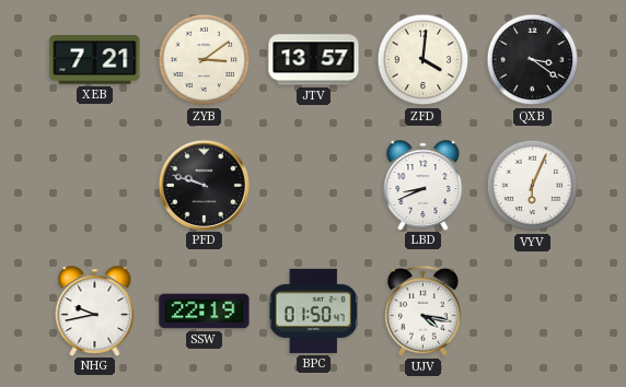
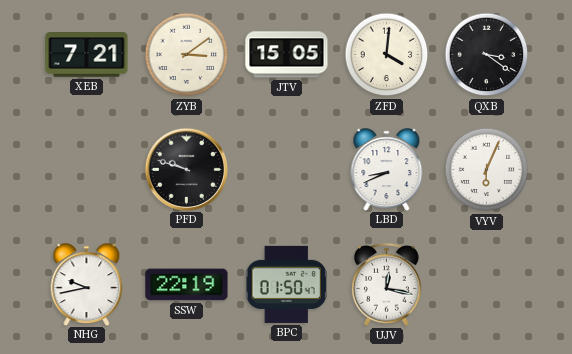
JTV: 13:57 -> 15:05 (287, 55)
UJV: 4:17 -> 12:17 (387, 284)
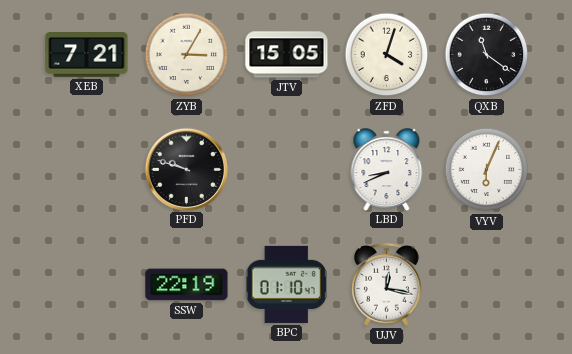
ZYB: 3:09 -> 3:05 (187, 55)
ZFD: 4:01 -> 4:03 (387, 55)
QXB: 3:21 -> 11:21 (487, 55)
NHG: 9:43 -> none (87, 284)
BPC: 01:50 -> 01:10 (286, 284)
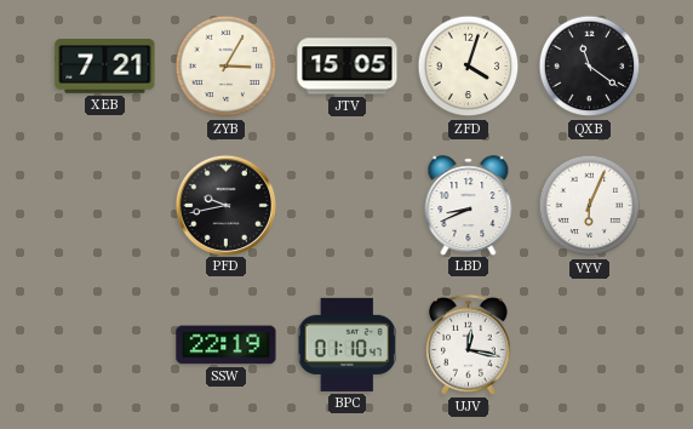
PFD: 9:48 -> 9:43 (225, 205)
